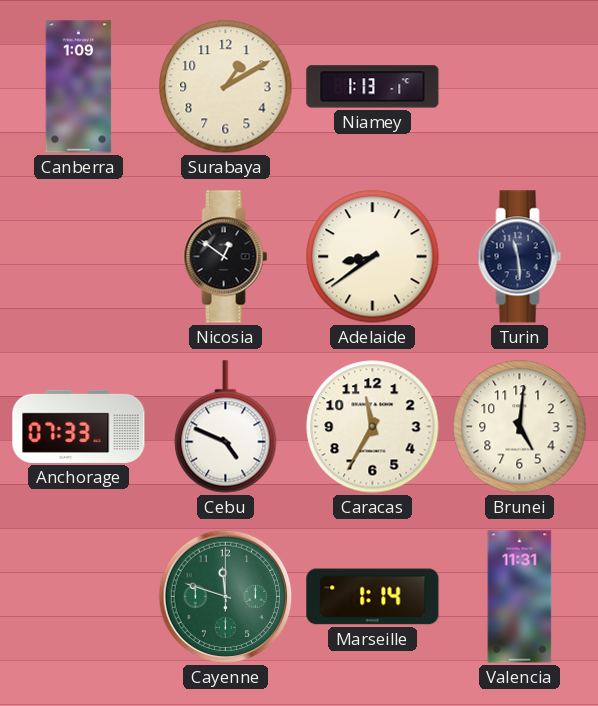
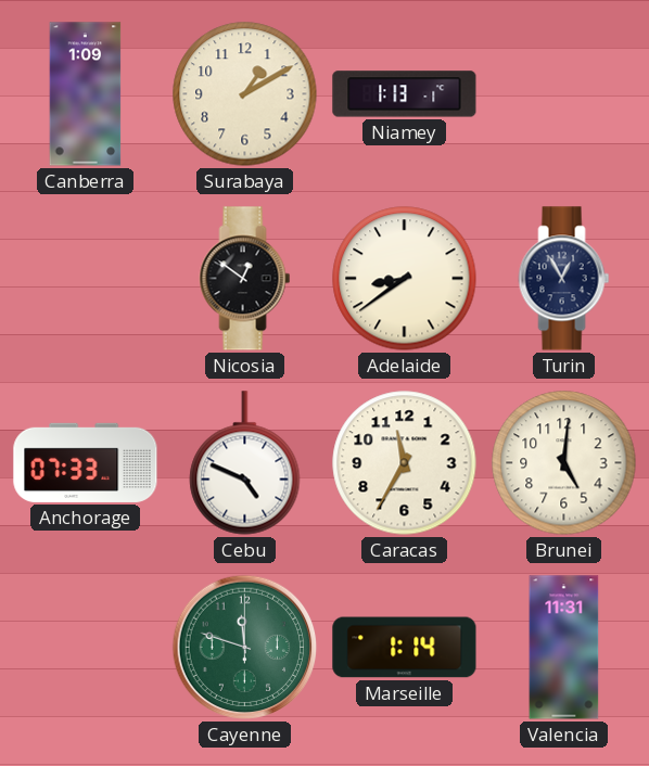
Turin: 11:29 -> 12:55 (564, 279)
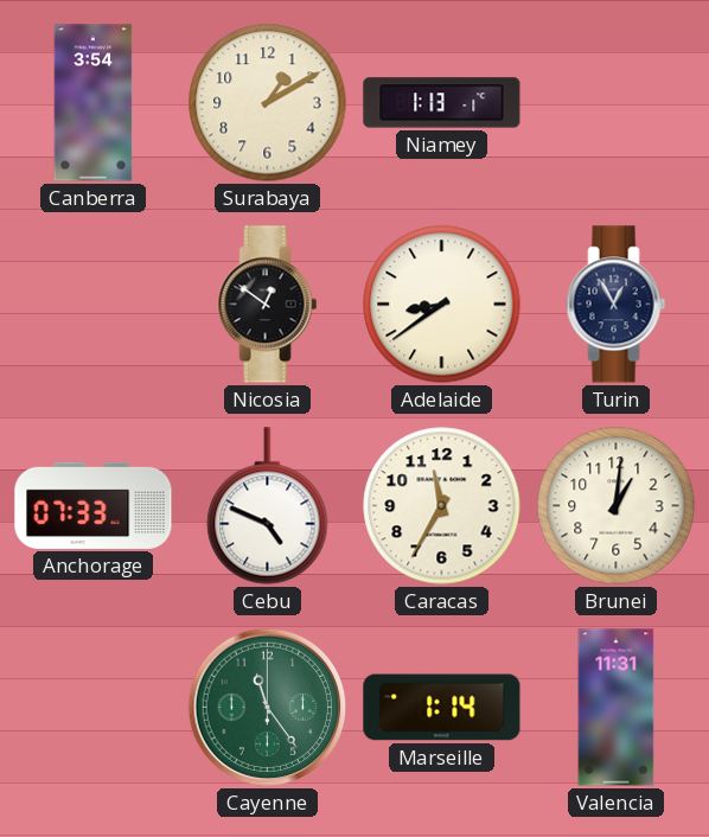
Canberra: 1:09 -> 3:54 (94, 103)
Brunei: 5:01 -> 1:01 (617, 506)
Cayenne: 11:48 -> 11:24 (268, 708)
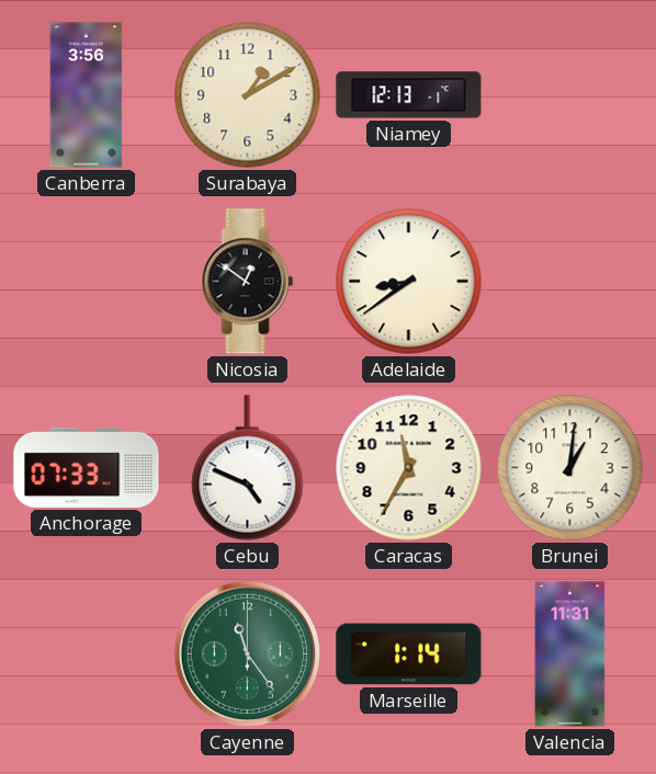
Canberra: 3:54 -> 3:56 (87, 95)
Niamey: 1:13 -> 12:13 (409, 95)
Turin: 12:55 -> none (617, 305)
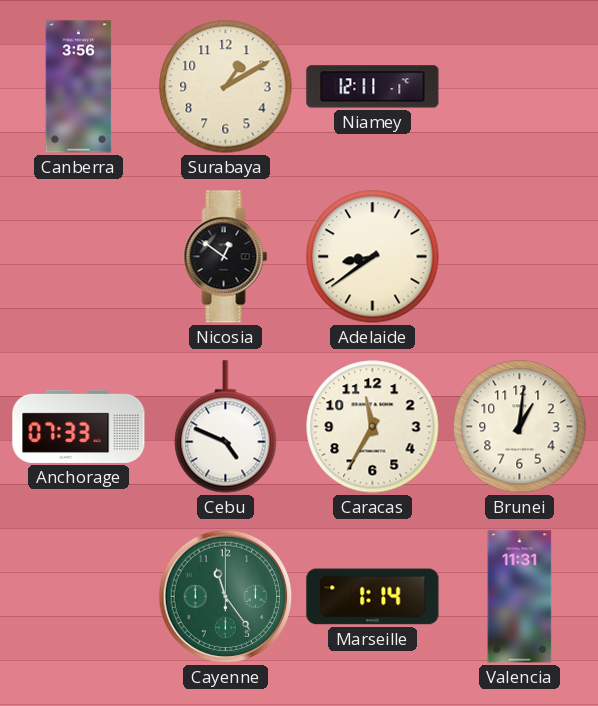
Niamey: 12:13 -> 12:11 (373, 87)
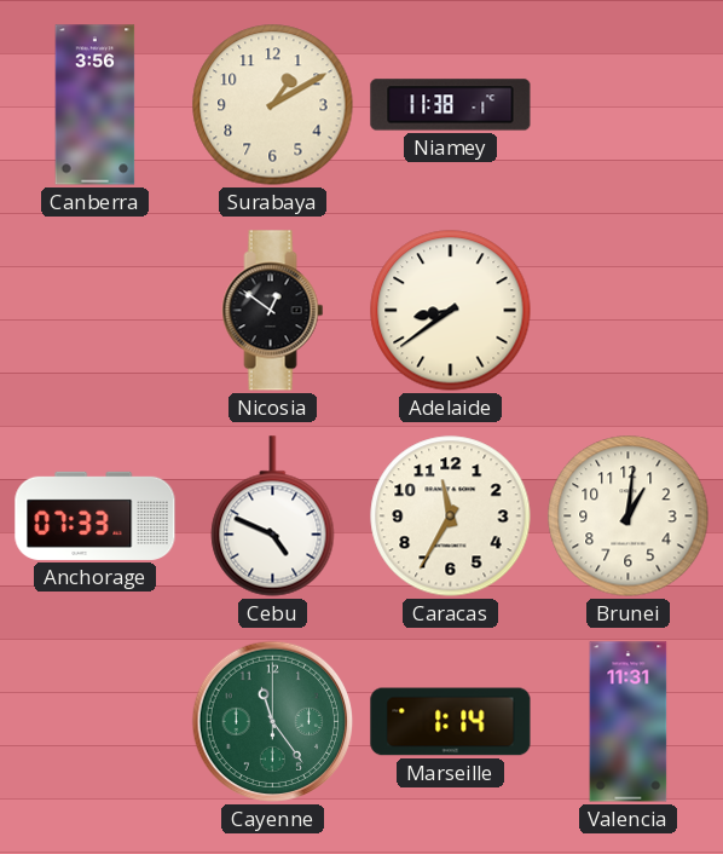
Niamey: 12:11 -> 11:38 (451, 105)
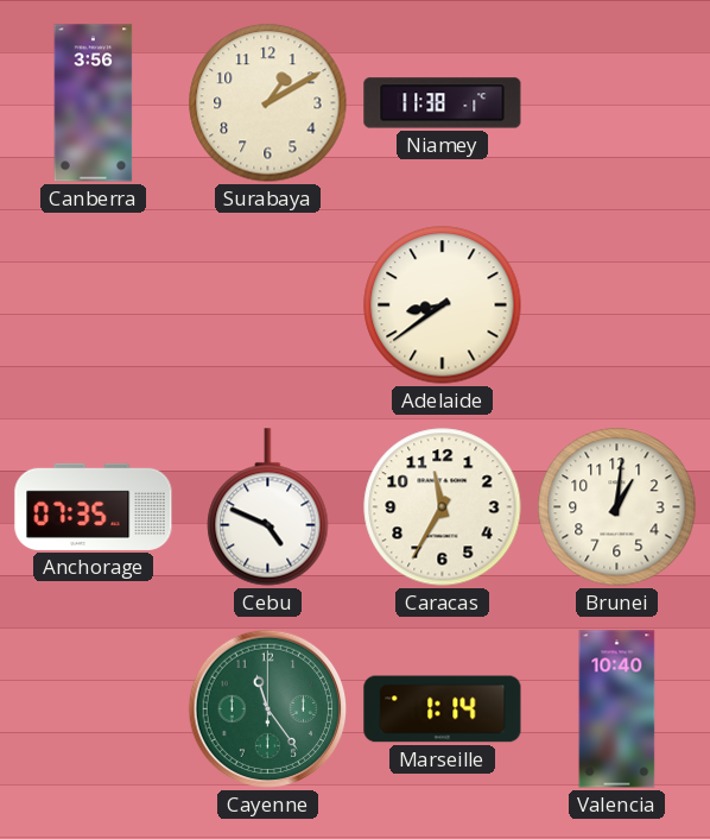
Nicosia: 12:51 -> none (273, 311)
Anchorage: 07:33 -> 07:35 (94, 506)
Valencia: 11:31 -> 10:40 (617, 709)
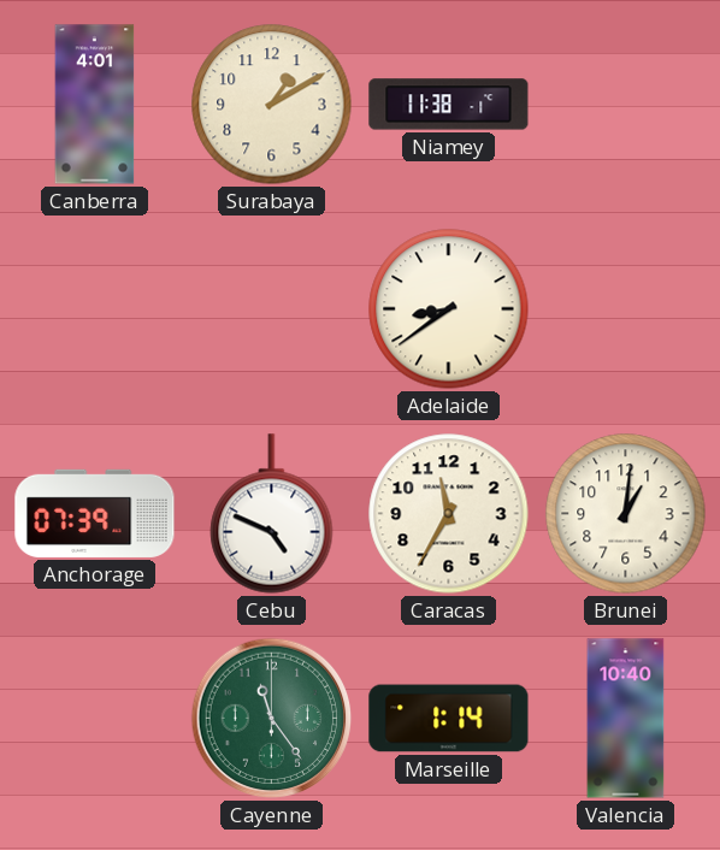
Canberra: 3:56 -> 4:01 (95, 105)
Anchorage: 07:35 -> 07:39 (95, 513)
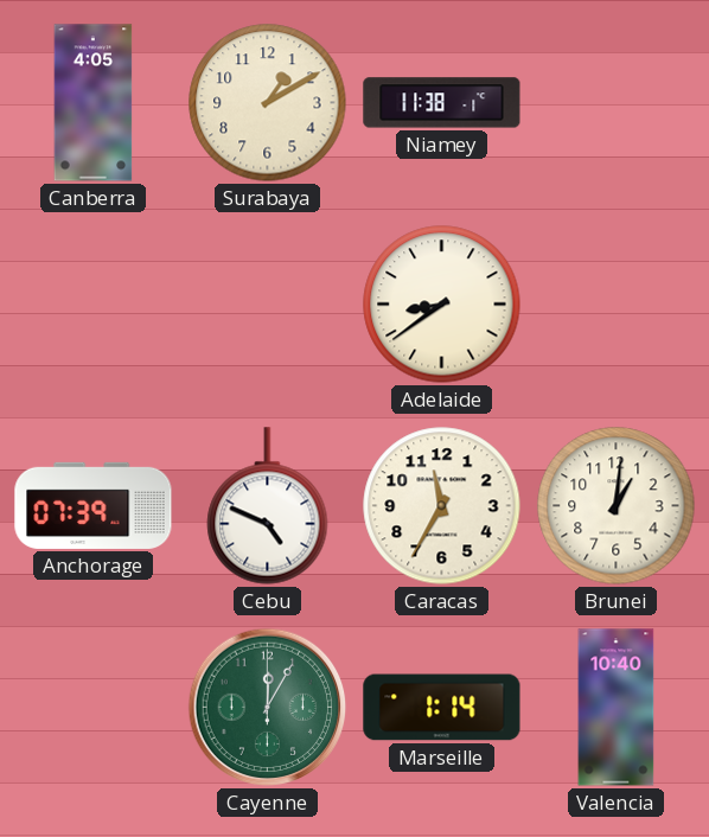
Canberra: 4:01 -> 4:05 (94, 103)
Cayenne: 11:24 -> 12:05 (268, 708)
